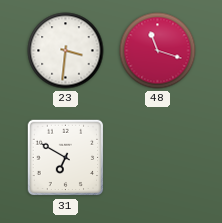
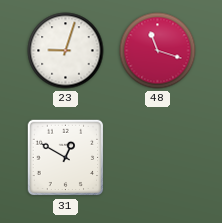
23: 3:31 -> 9:03 (66, 51)
31: 6:50 -> 12:50 (66, 158)
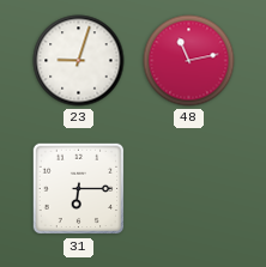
48: 11:18 -> 11:13 (189, 61)
31: 12:50 -> 6:15 (79, 189)
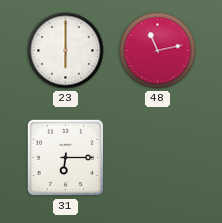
23: 9:03 -> 6:00 (66, 51)
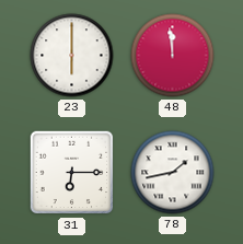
48: 11:13 -> 11:59 (173, 56)
78: none -> 1:43 (173, 173)
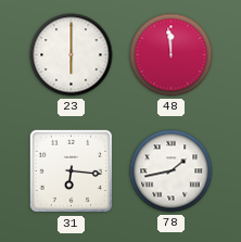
31: 6:15 -> 6:16 (72, 171)
